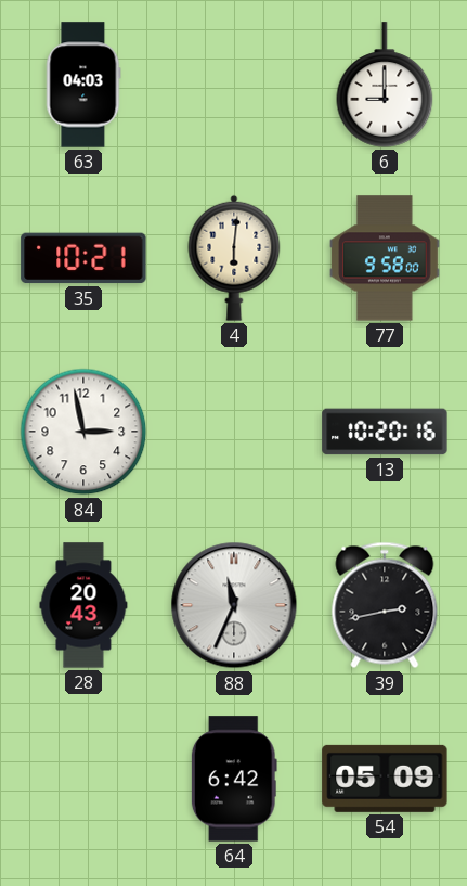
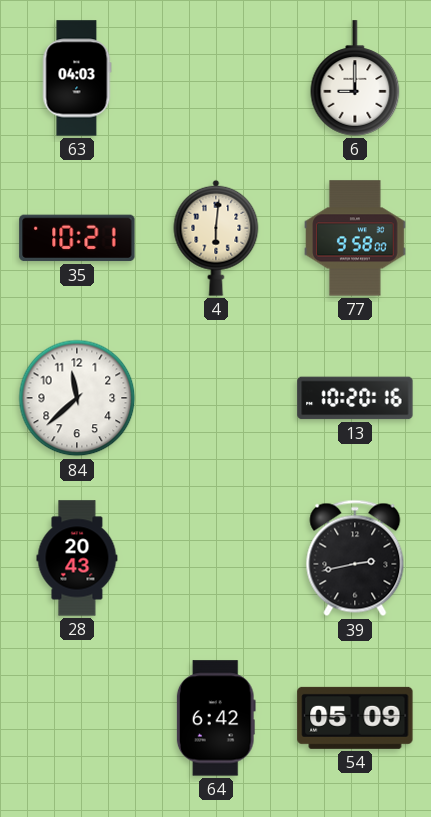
84: 2:58 -> 11:38 (77, 398)
88: 11:34 -> none (234, 605)
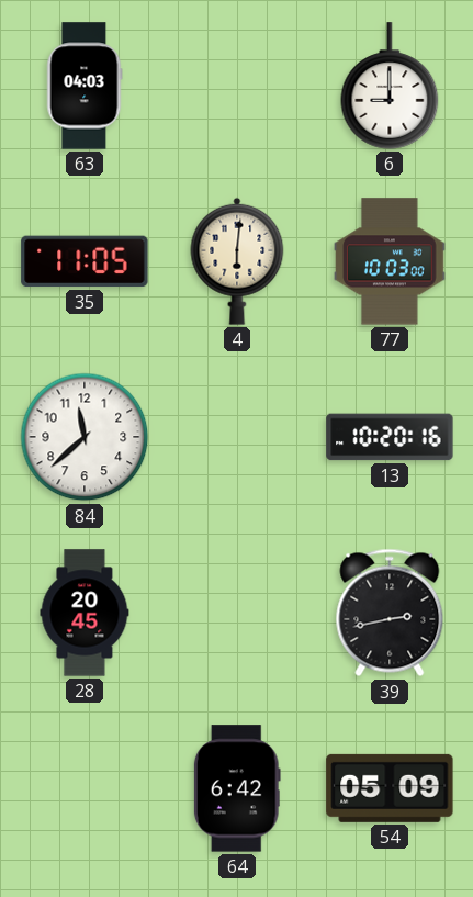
35: 10:21 -> 11:05 (85, 261)
77: 9:58 -> 10:03 (390, 261)
28: 20:43 -> 20:45 (85, 613)
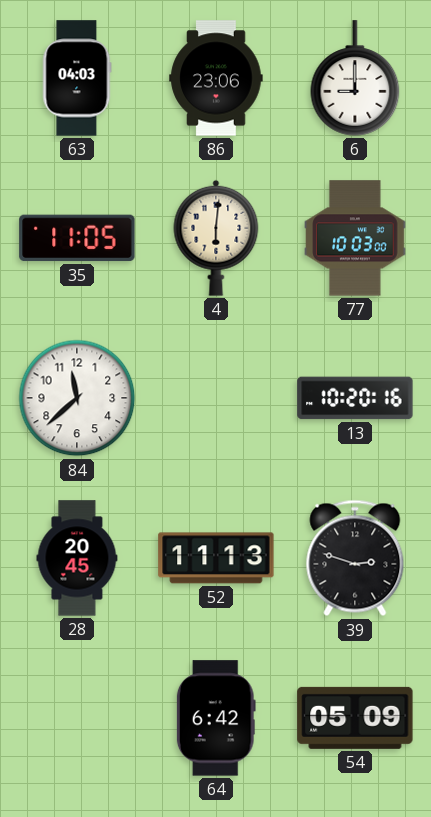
86: none -> 23:06 (216, 78)
52: none -> 11:13 (216, 558)
39: 2:43 -> 2:48 (355, 558)
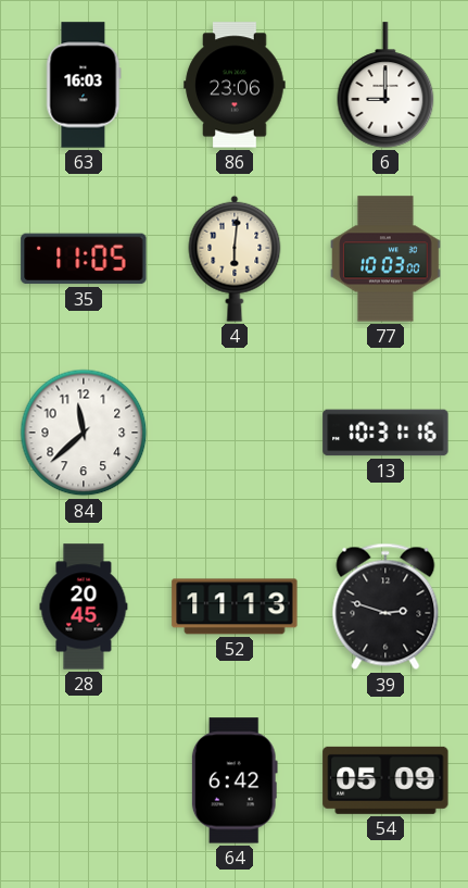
63: 04:03 -> 16:03 (84, 85)
13: 10:20 -> 10:31 (385, 433)
